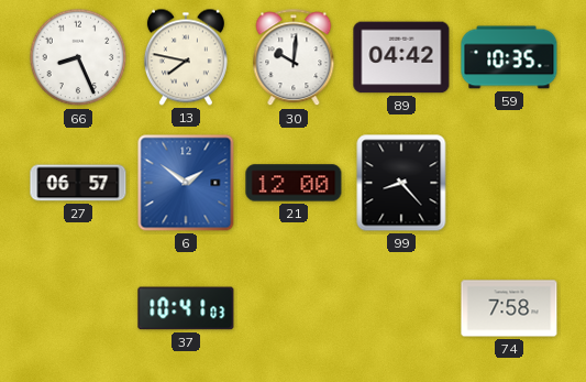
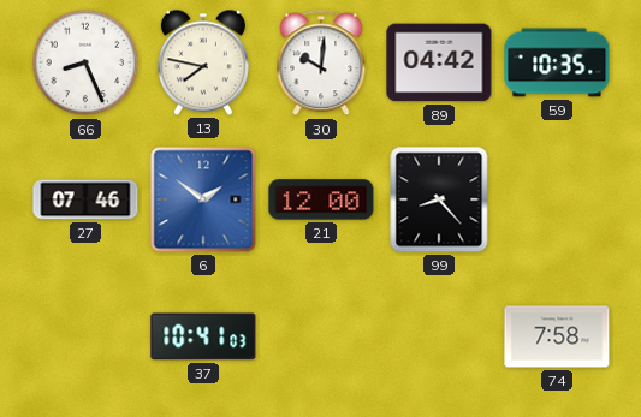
27: 06:57 -> 07:46 (85, 199)
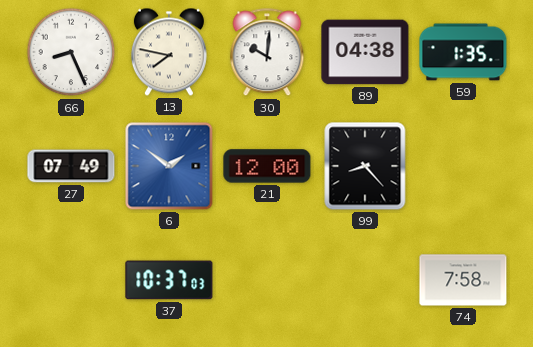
89: 04:42 -> 04:38 (365, 52)
59: 10:35 -> 1:35 (463, 52)
27: 07:46 -> 07:49 (71, 166)
37: 10:41 -> 10:37 (169, 280)
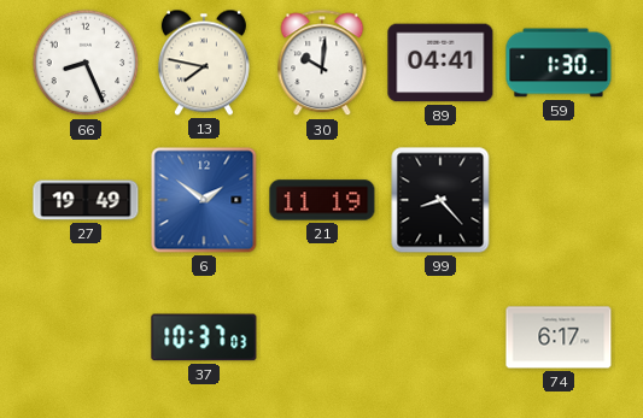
89: 04:38 -> 04:41 (440, 63)
59: 1:35 -> 1:30 (559, 63)
27: 07:49 -> 19:49 (86, 200)
21: 12:00 -> 11:19 (322, 200)
74: 7:58 -> 6:17 (559, 337)
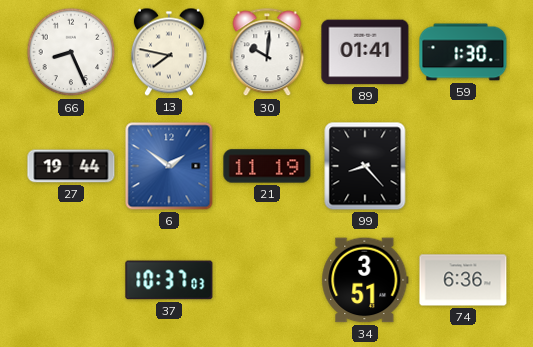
89: 04:41 -> 01:41 (365, 52)
27: 19:49 -> 19:44 (71, 166)
34: none -> 3:51 (365, 280)
74: 6:17 -> 6:36 (463, 280)
